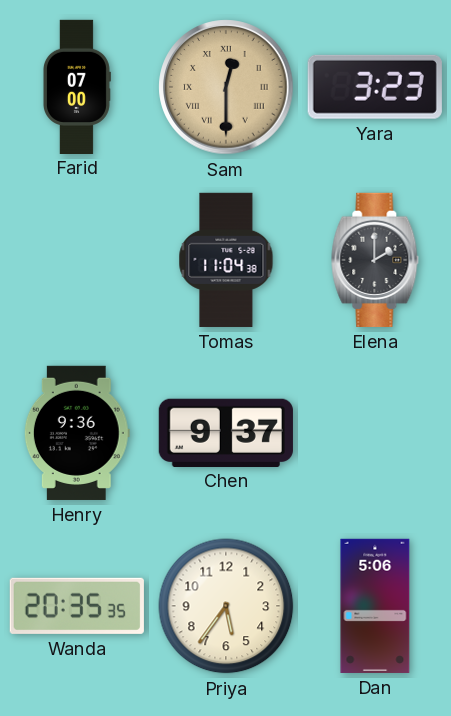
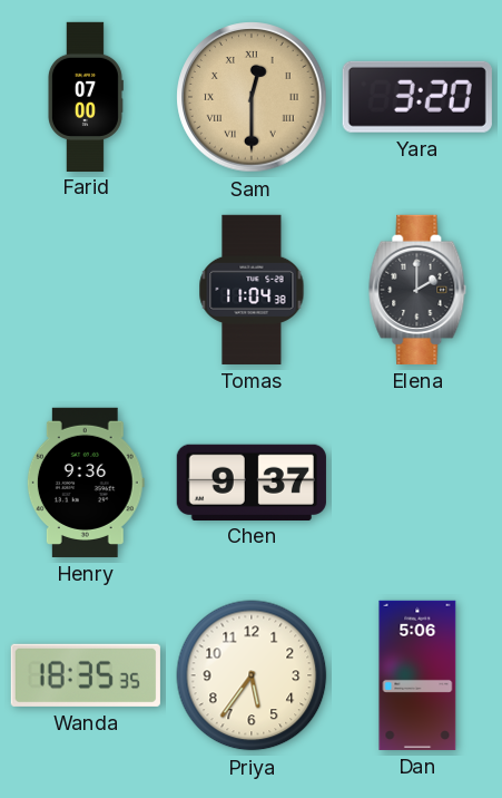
Yara: 3:23 -> 3:20 (417, 97)
Wanda: 20:35 -> 18:35 (86, 675)
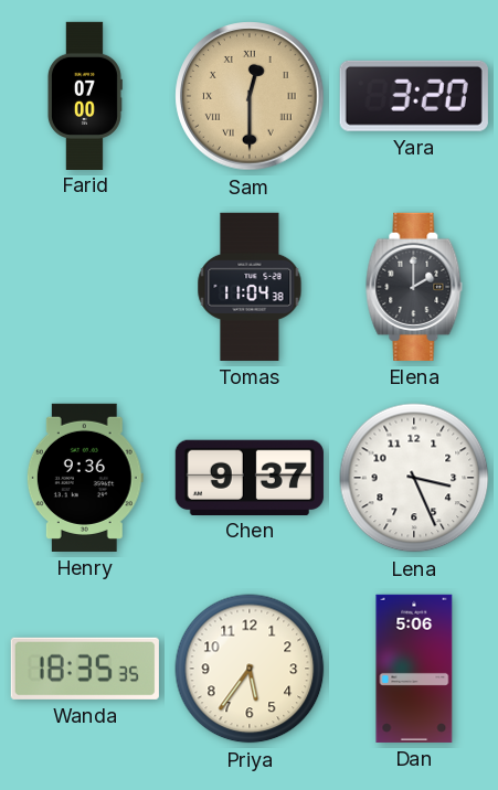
Lena: none -> 3:26 (414, 478)
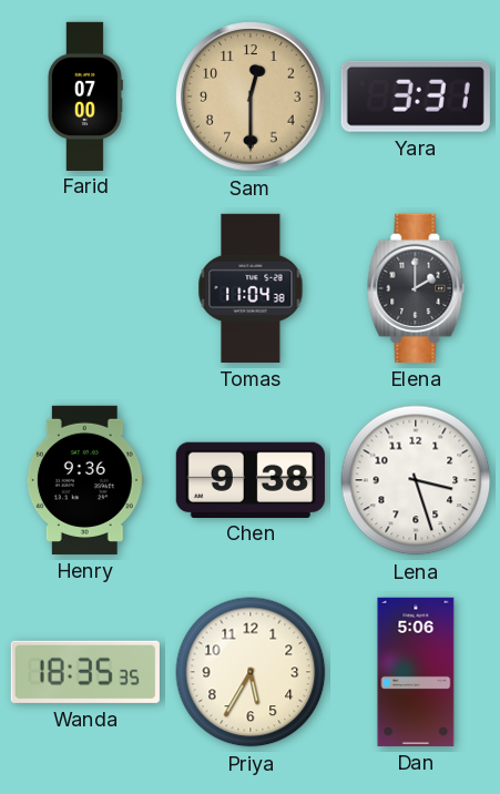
Sam numerals: Roman -> Arabic (251, 96)
Yara: 3:20 -> 3:31 (416, 96)
Chen: 9:37 -> 9:38 (251, 479)
Lena: 3:26 -> 3:27 (416, 480)
Priya: 5:36 -> 5:35 (251, 672)
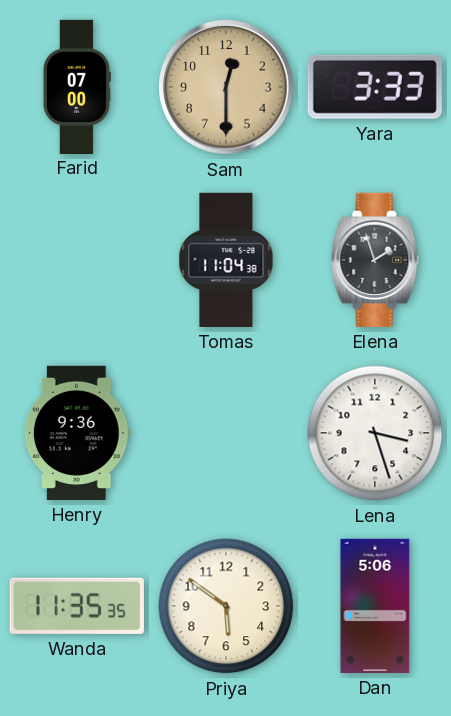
Yara: 3:31 -> 3:33 (375, 87)
Elena: 2:00 -> 1:57 (375, 260)
Chen: 9:38 -> none (251, 479)
Wanda: 18:35 -> 11:35 (77, 606)
Priya: 5:35 -> 5:51 (226, 606)
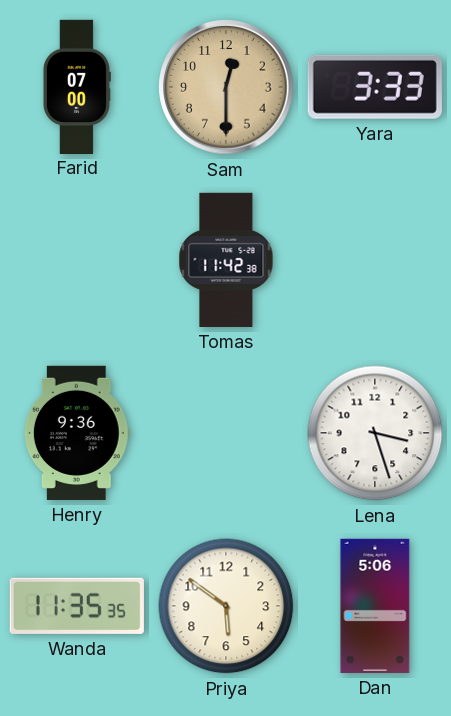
Tomas: 11:04 -> 11:42 (226, 260)
Elena: 1:57 -> none (375, 260)
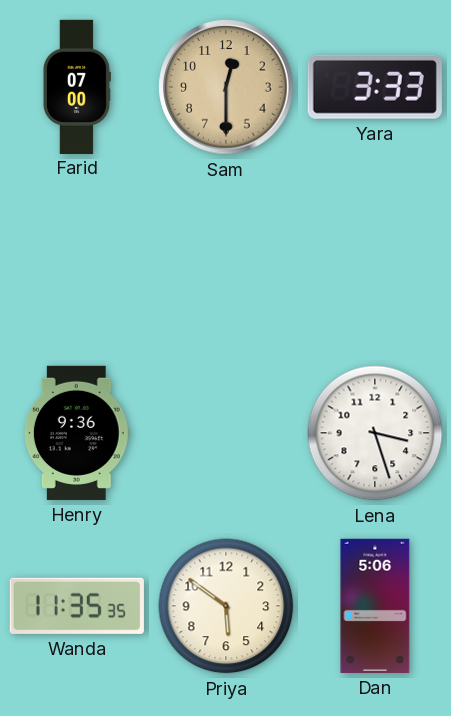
Tomas: 11:42 -> none (226, 260)
